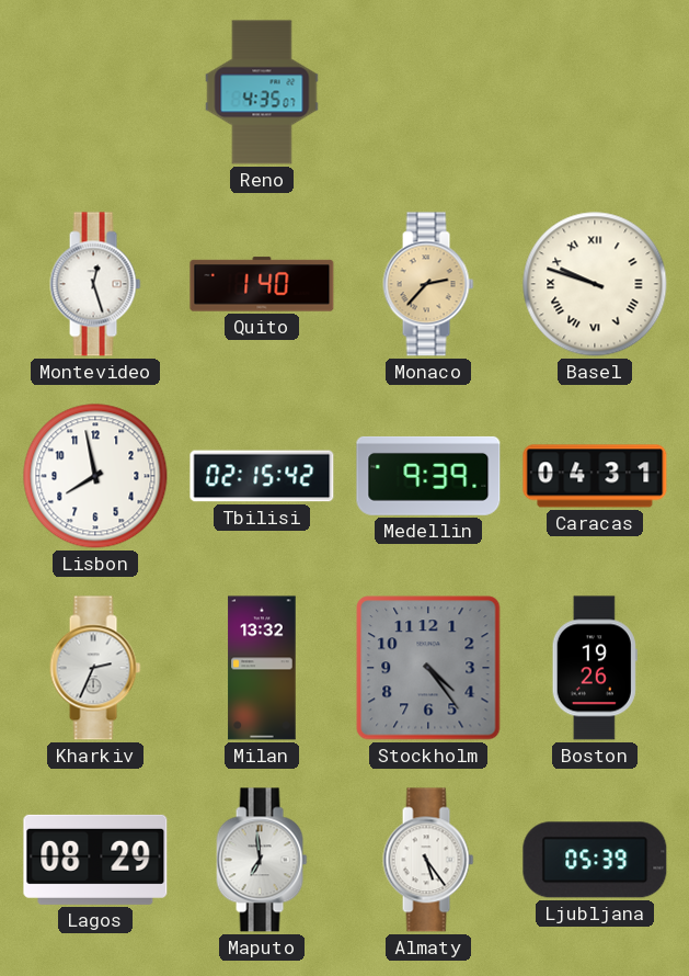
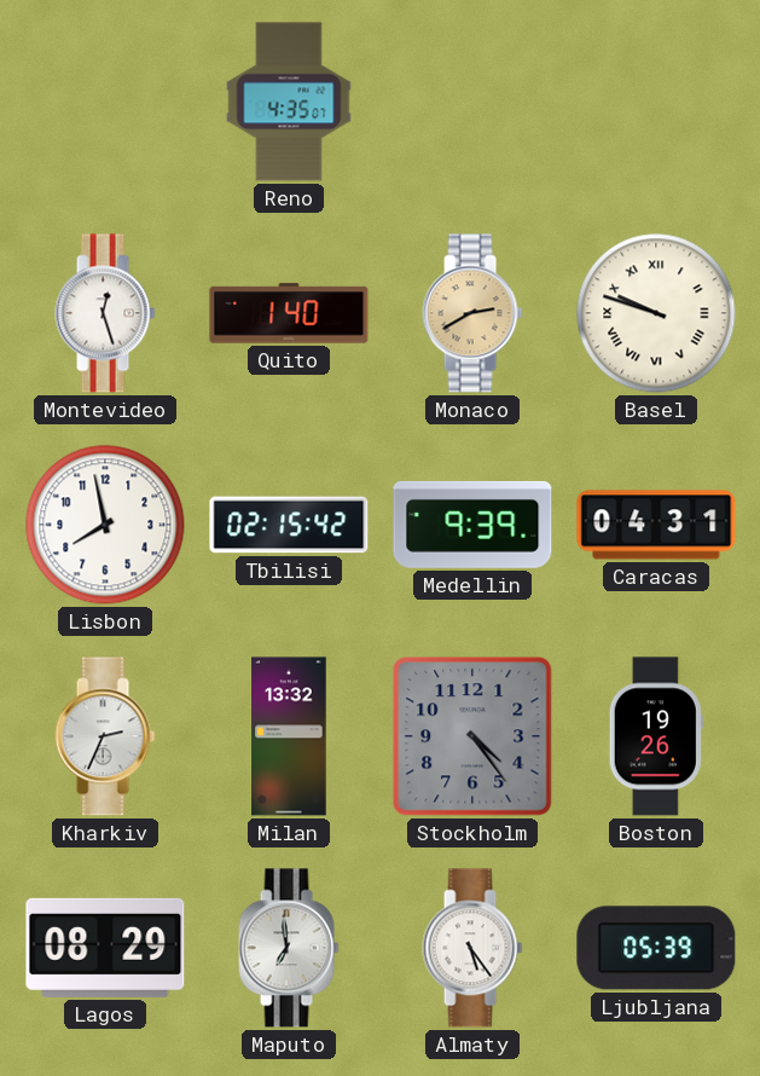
Monaco: 2:37 -> 2:40 (472, 313)
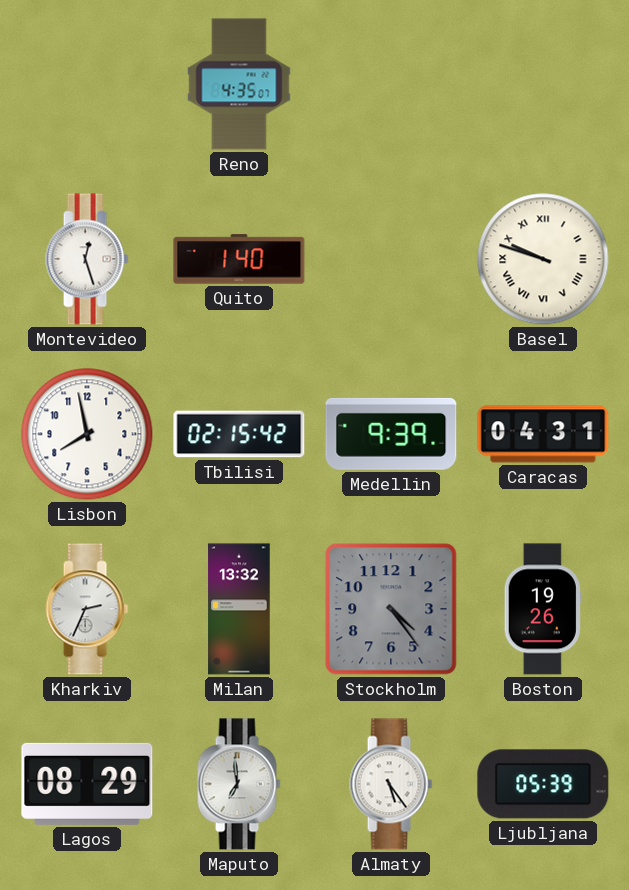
Monaco: 2:40 -> none (472, 313)
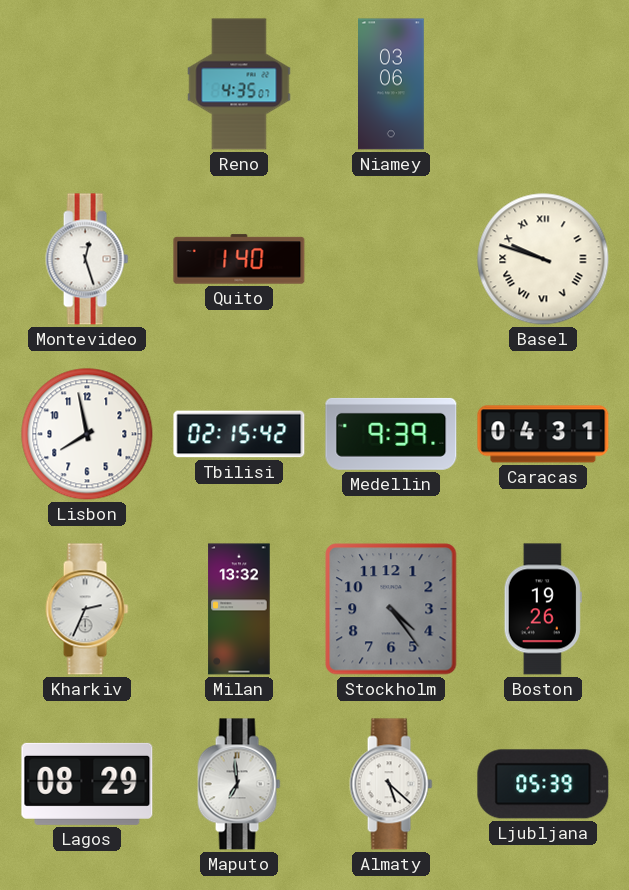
Niamey: none -> 03:06 (392, 84)
Almaty: 5:24 -> 5:22 (391, 784)
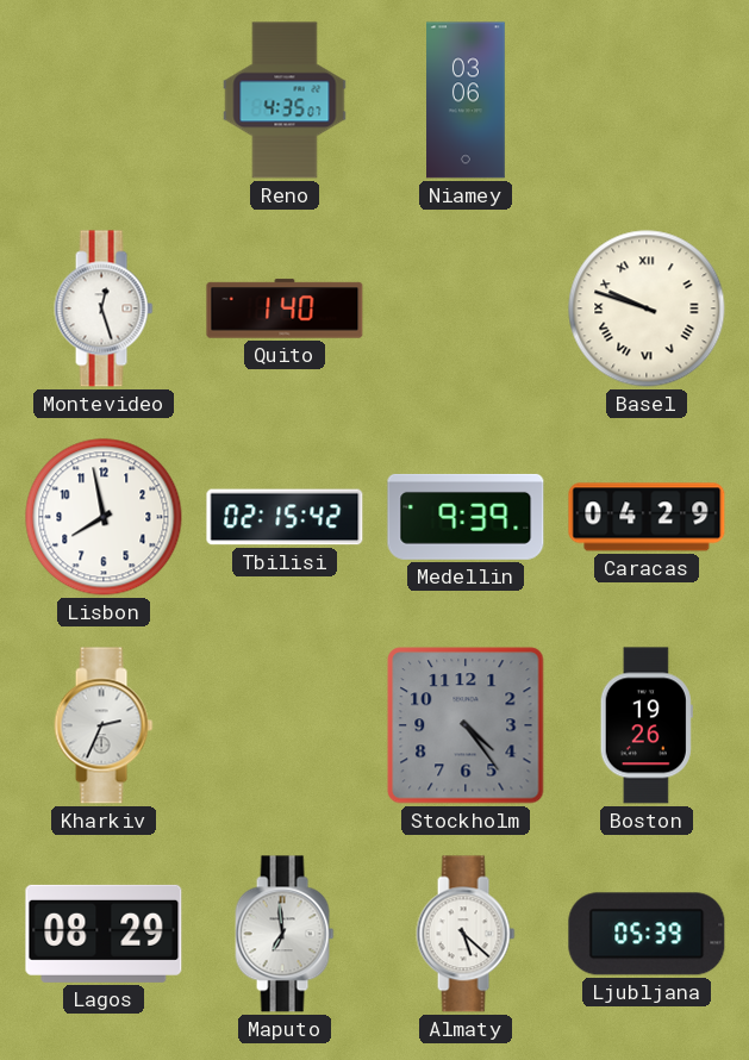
Caracas: 04:31 -> 04:29 (647, 517)
Milan: 13:32 -> none (239, 609)
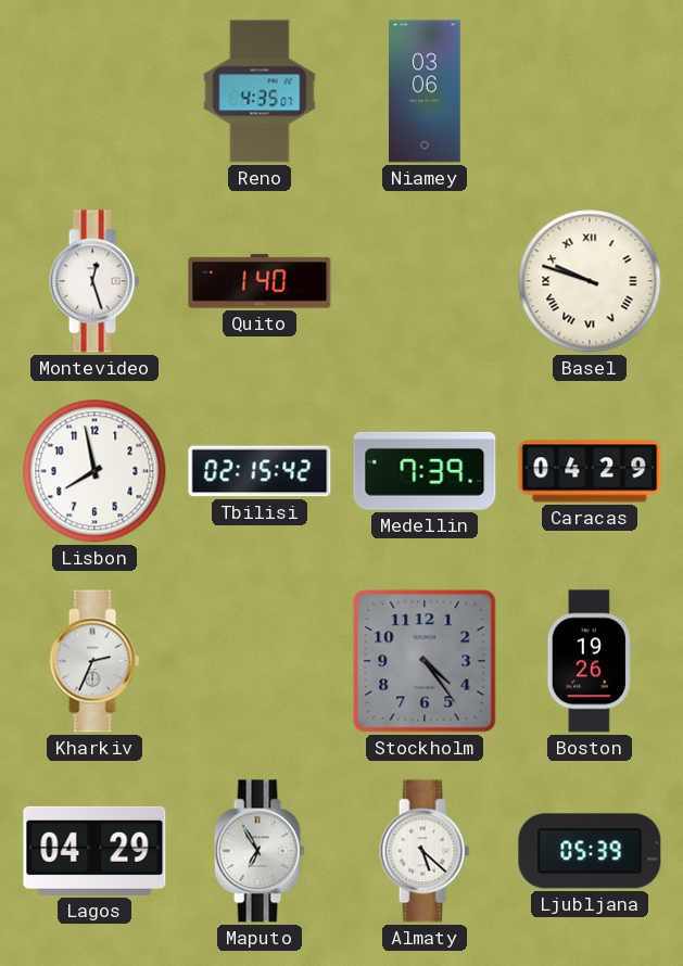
Medellin: 9:39 -> 7:39 (425, 471)
Lagos: 08:29 -> 04:29 (94, 851)
Maputo: 6:59 -> 6:55 (260, 851)
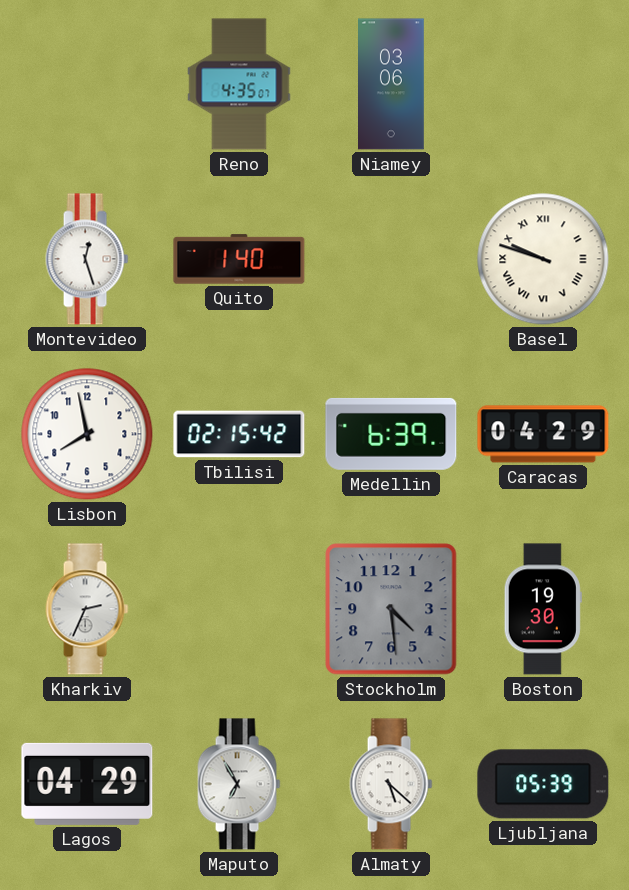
Medellin: 7:39 -> 6:39 (391, 434)
Stockholm: 4:24 -> 4:29 (391, 609)
Boston: 19:26 -> 19:30 (543, 609)
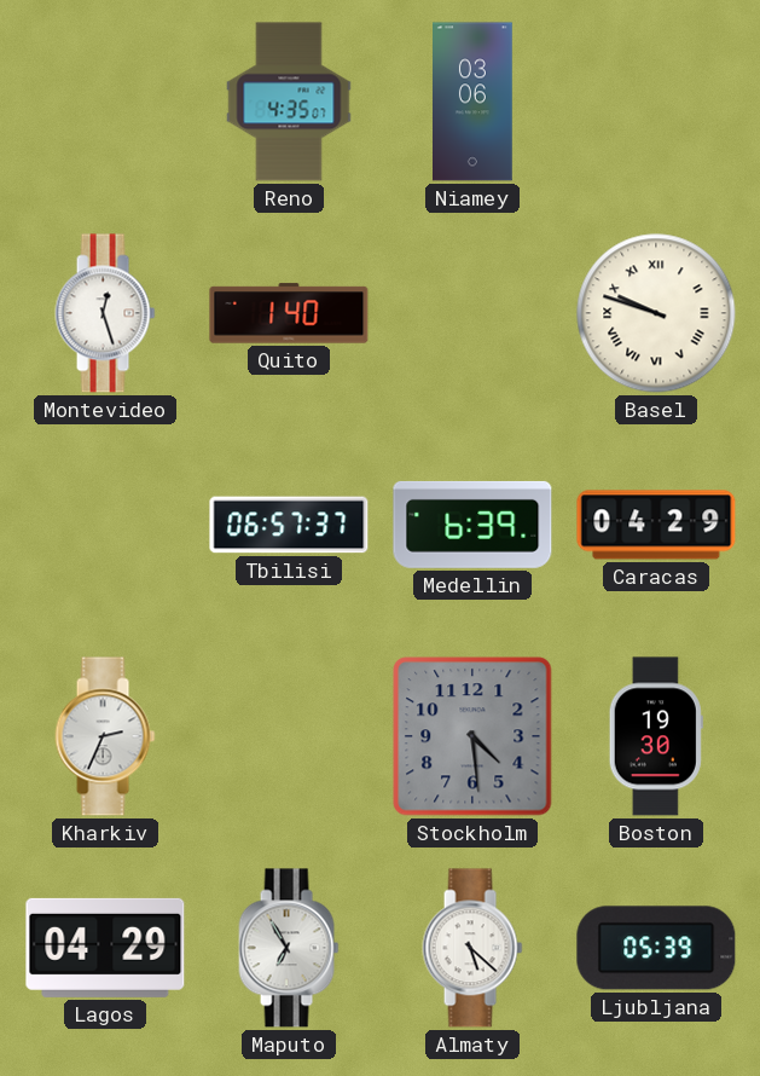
Lisbon: 7:58 -> none (87, 434)
Tbilisi: 02:15 -> 06:57 (289, 525)
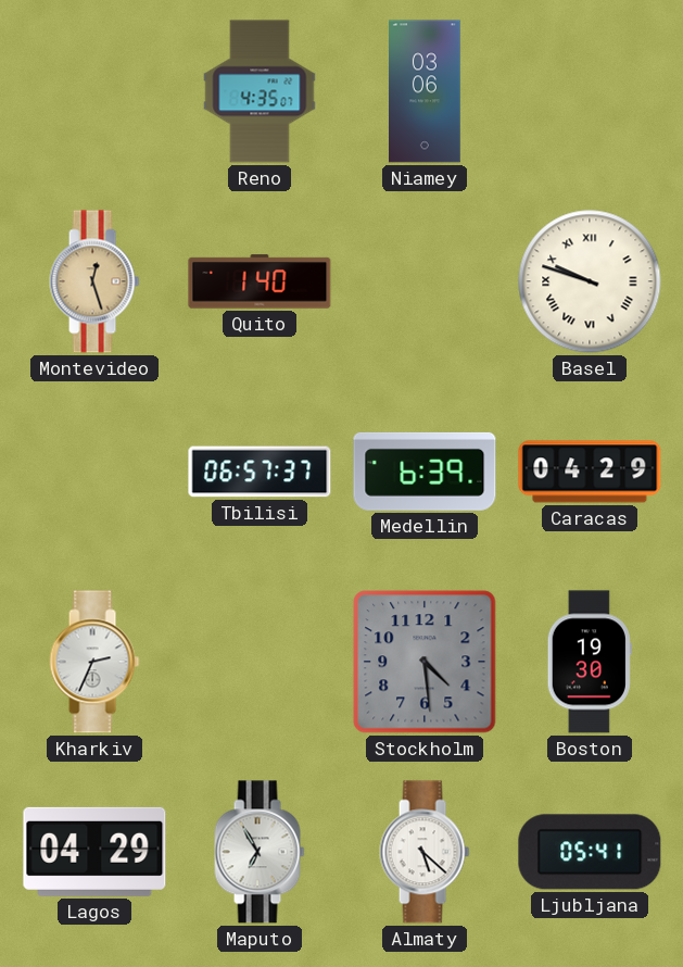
Montevideo dial: white -> champagne (94, 281)
Ljubljana: 05:39 -> 05:41 (590, 852)
